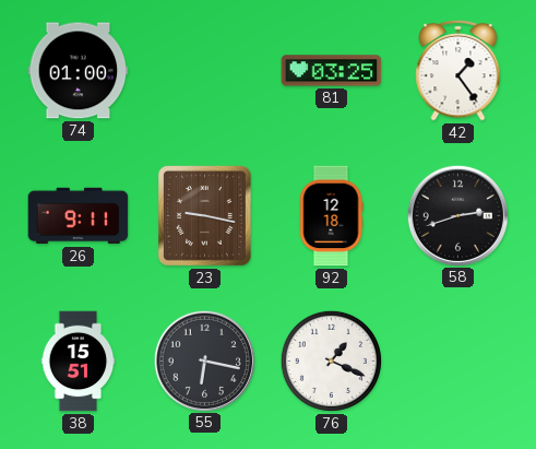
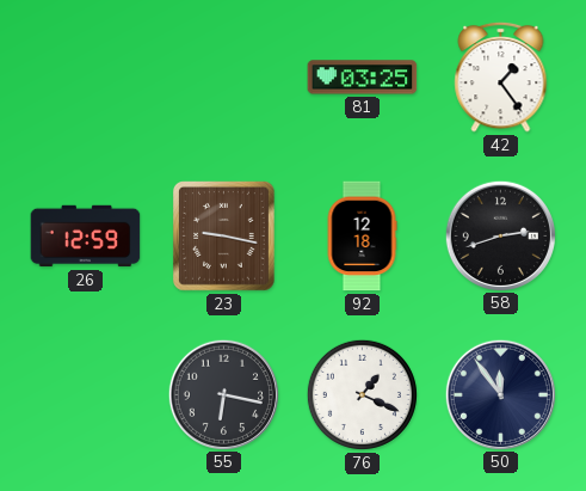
74: 01:00 -> none (79, 71)
26: 9:11 -> 12:59 (86, 237)
38: 15:51 -> none (79, 362)
50: none -> 11:54 (500, 394)
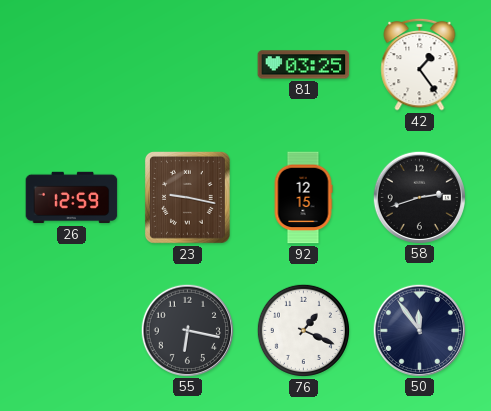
92: 12:18 -> 12:15 (303, 198)
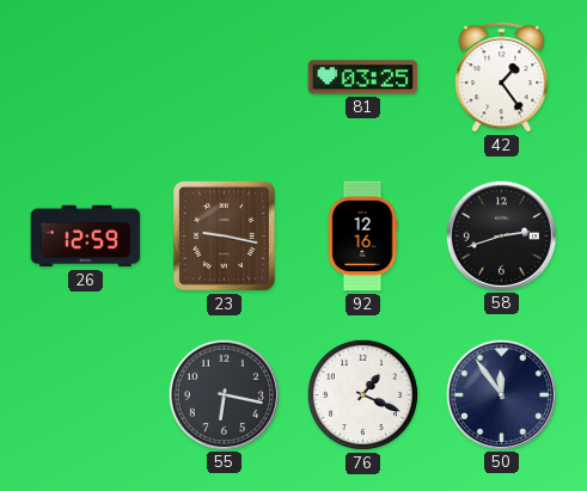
92: 12:15 -> 12:16 (362, 237)
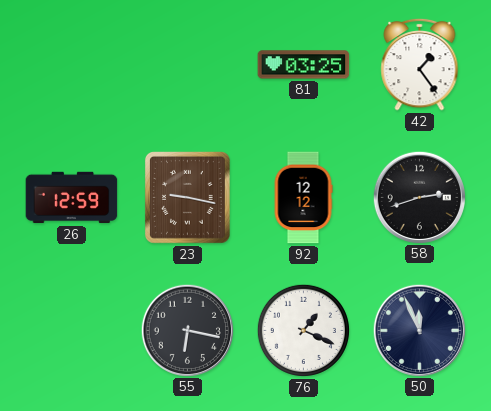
92: 12:16 -> 12:12 (303, 198)
50: 11:54 -> 11:56 (419, 330)
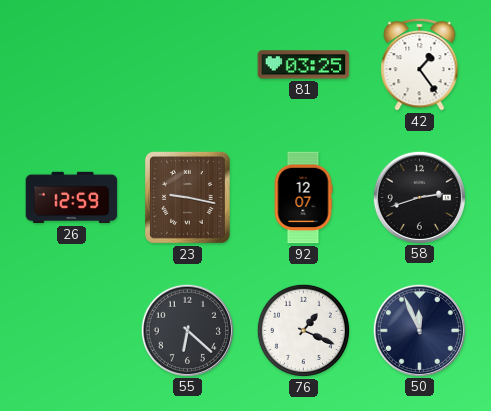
92: 12:12 -> 12:07 (303, 198)
55: 6:17 -> 6:22 (187, 330)
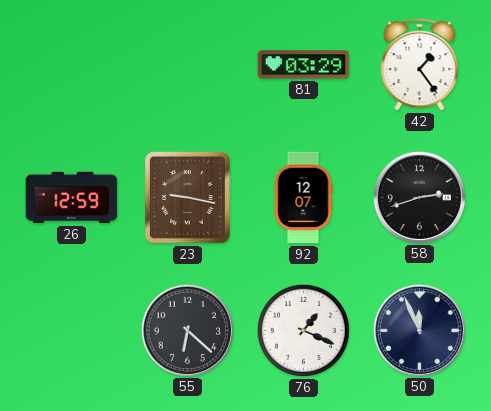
81: 03:25 -> 03:29 (304, 65)
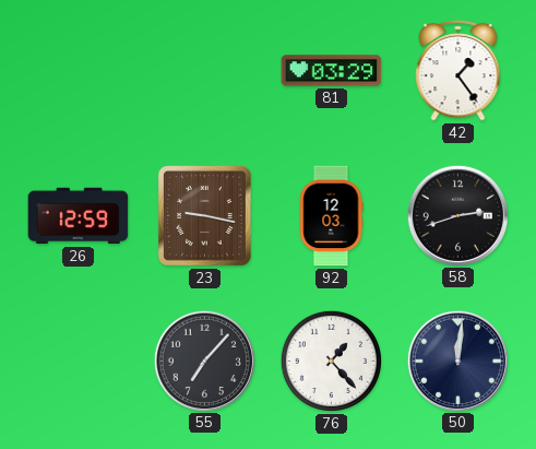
92: 12:07 -> 12:03 (331, 216)
55: 6:22 -> 7:07 (204, 361)
76: 1:19 -> 1:23 (331, 361)
50: 11:56 -> 12:01 (457, 361)
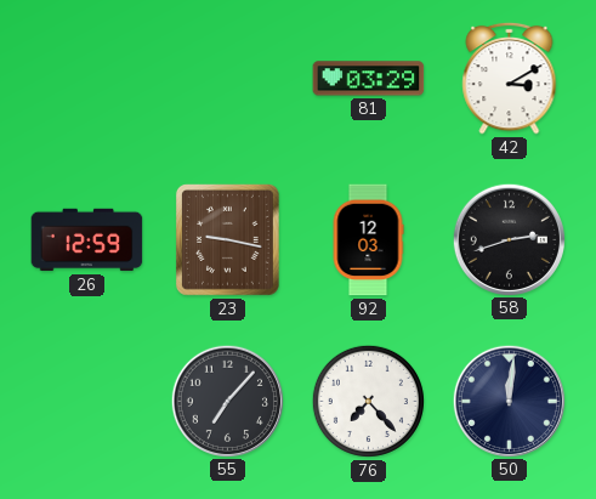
42: 1:24 -> 3:10 (510, 78)
76: 1:23 -> 7:23 (368, 401)
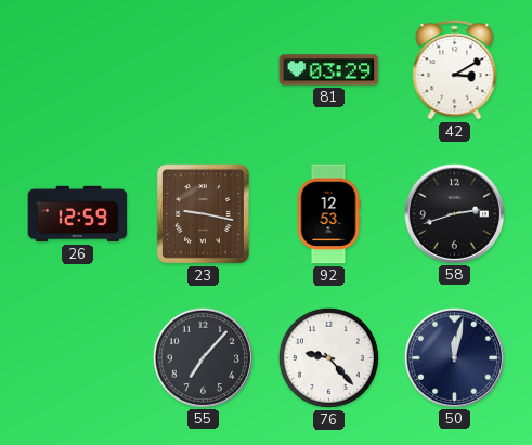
92: 12:03 -> 12:53 (328, 214)
76: 7:23 -> 9:23 (328, 357)
50: 12:01 -> 12:02 (454, 357)
